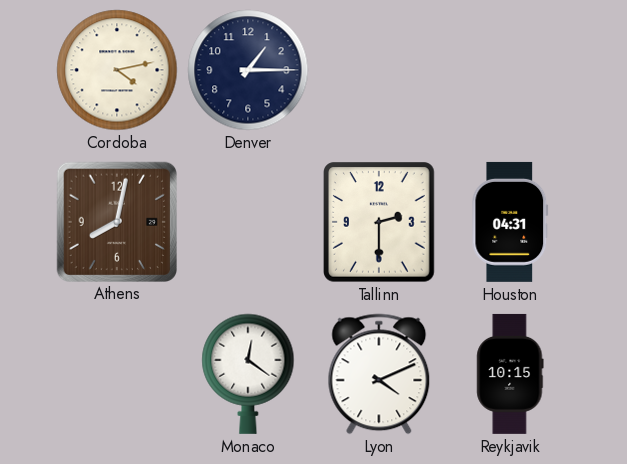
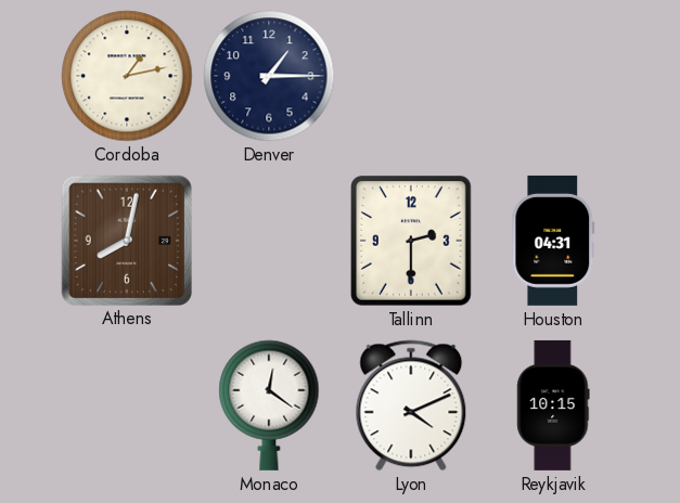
Cordoba: 4:13 -> 1:13 (127, 76)
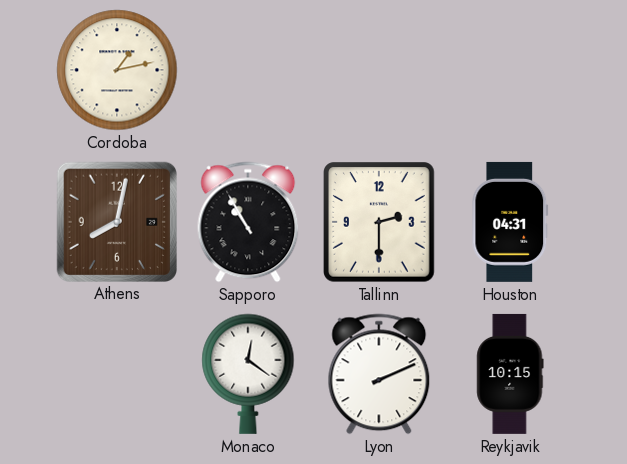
Denver: 1:15 -> none (269, 76)
Sapporo: none -> 10:55 (248, 222)
Lyon: 4:11 -> 2:11 (379, 374)
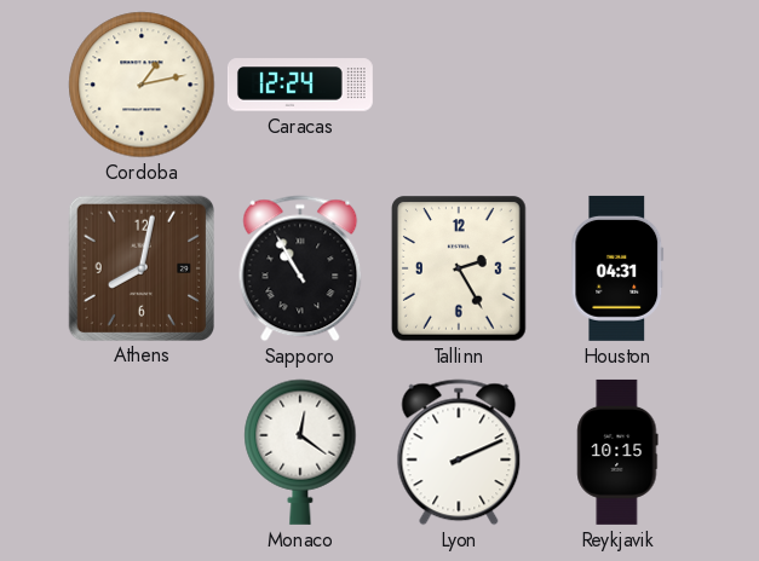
Caracas: none -> 12:24 (300, 85)
Tallinn: 2:30 -> 2:25 (459, 268)
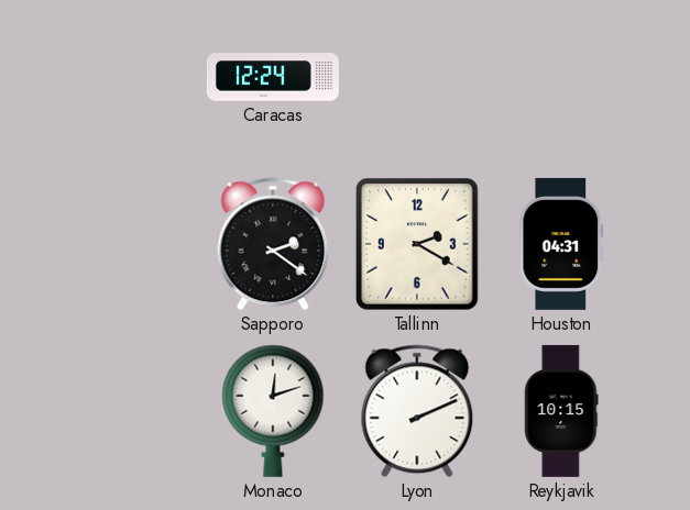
Cordoba: 1:13 -> none (142, 85)
Athens: 8:02 -> none (140, 267)
Sapporo: 10:55 -> 2:21 (273, 244)
Tallinn: 2:25 -> 2:20 (417, 244)
Monaco: 12:21 -> 12:12 (273, 411)
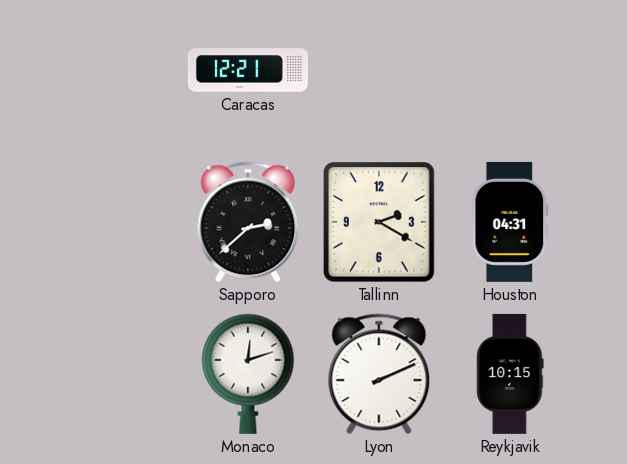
Caracas: 12:24 -> 12:21 (248, 70)
Sapporo: 2:21 -> 2:38 (248, 222)
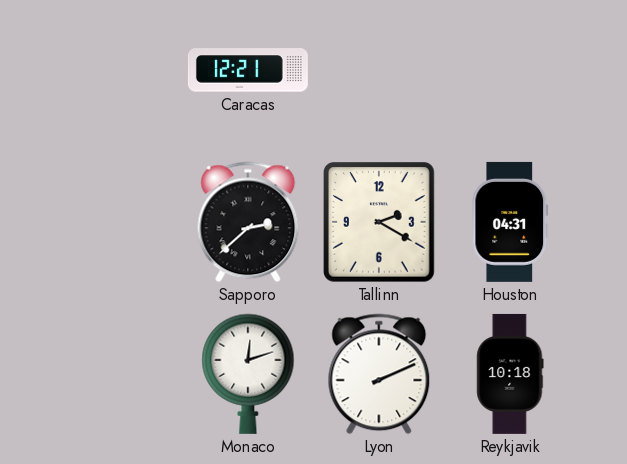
Reykjavik: 10:15 -> 10:18 (510, 374)
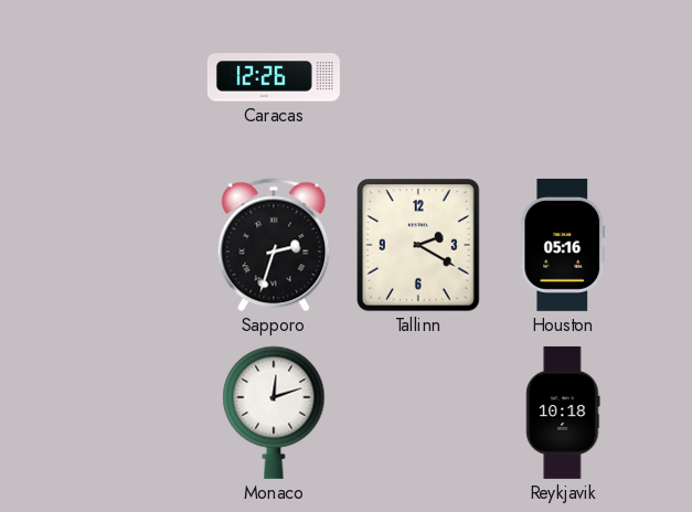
Caracas: 12:21 -> 12:26 (274, 77)
Sapporo: 2:38 -> 2:33 (274, 245)
Houston: 04:31 -> 05:16 (563, 245)
Lyon: 2:11 -> none (379, 374)
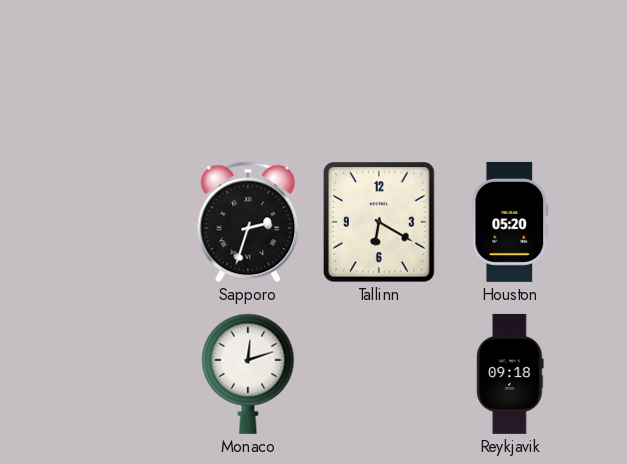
Caracas: 12:26 -> none (274, 77)
Tallinn: 2:20 -> 6:20 (379, 222)
Houston: 05:16 -> 05:20 (510, 222)
Reykjavik: 10:18 -> 09:18 (510, 374)
